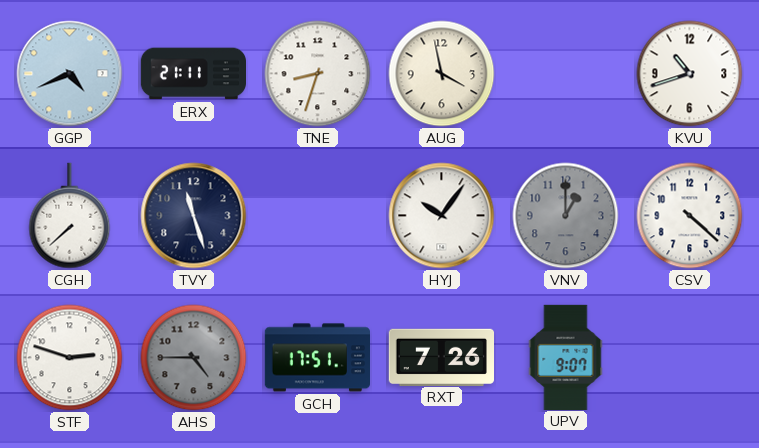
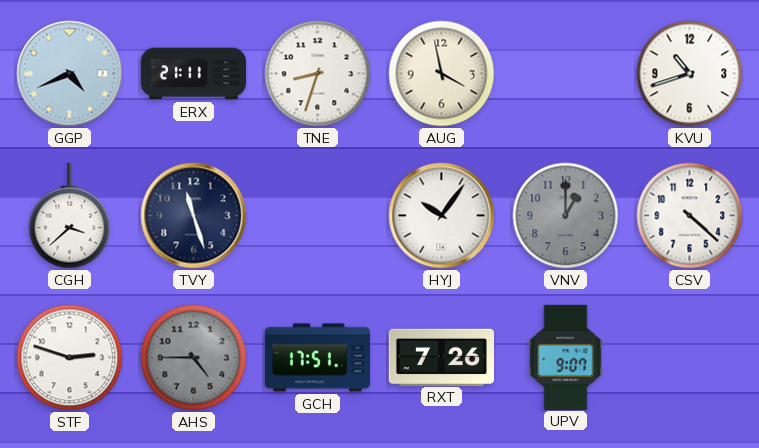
CGH: 7:38 -> 3:38 (70, 216)
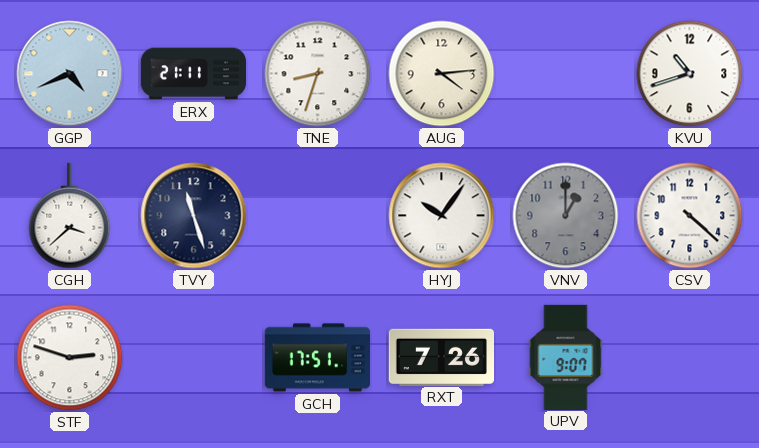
AUG: 3:58 -> 4:14 (442, 74)
AHS: 4:45 -> none (194, 358)
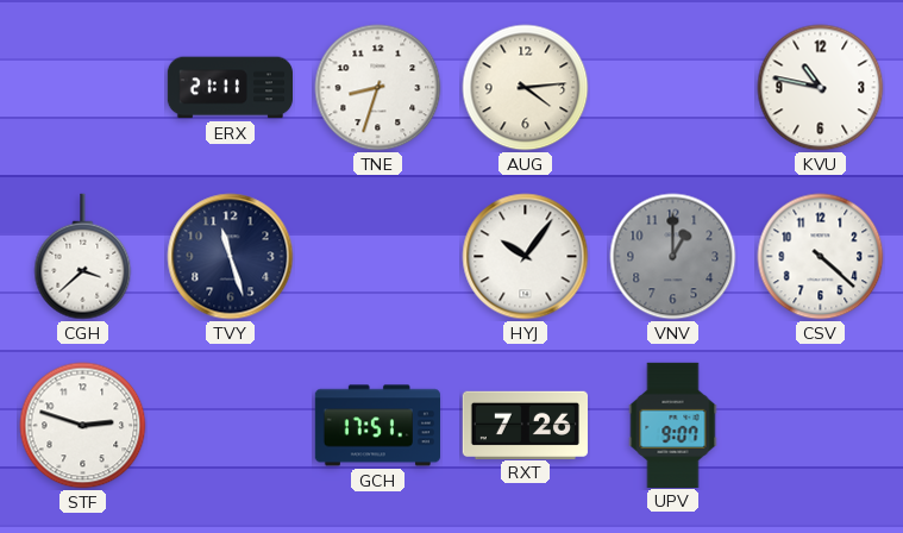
GGP: 4:41 -> none (70, 74)
KVU: 10:42 -> 10:47 (821, 88)
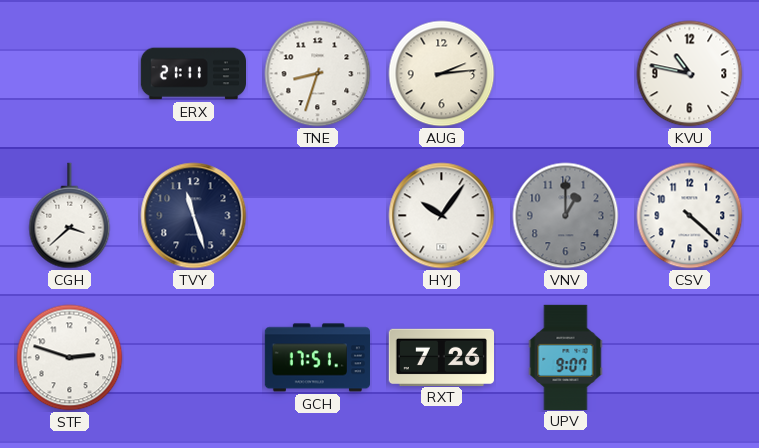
AUG: 4:14 -> 2:14 (442, 74)
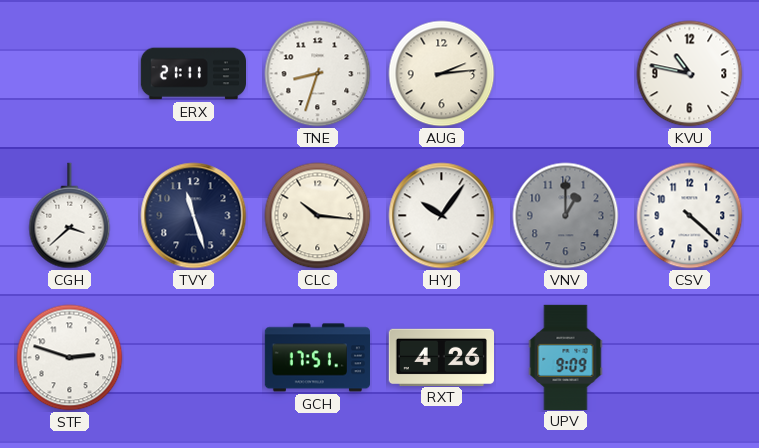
CLC: none -> 10:16 (318, 216)
RXT: 7:26 -> 4:26 (441, 357)
UPV: 9:07 -> 9:09 (566, 357)
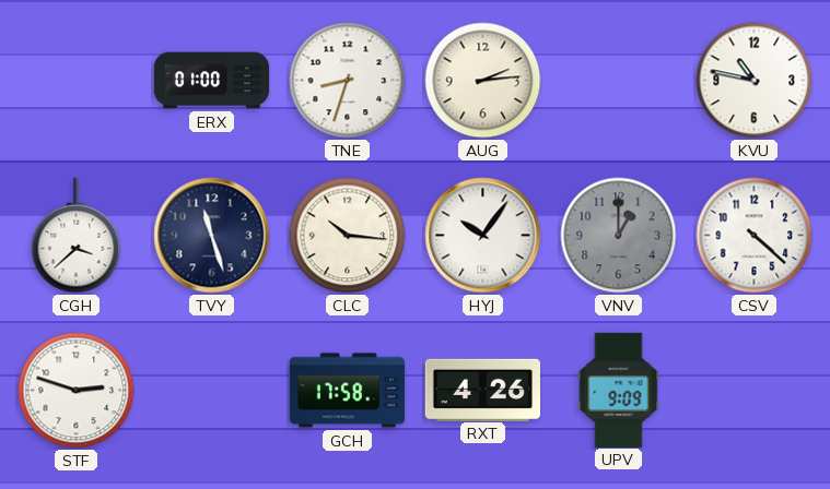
ERX: 21:11 -> 01:00 (212, 81)
GCH: 17:51 -> 17:58 (347, 391)
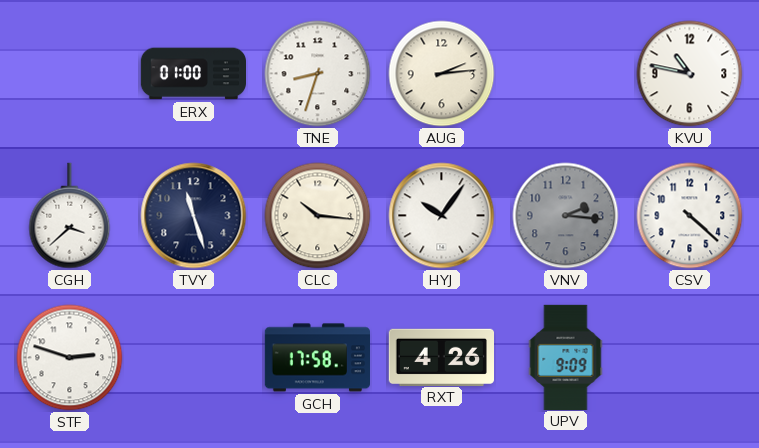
VNV: 1:00 -> 2:16 (566, 216)
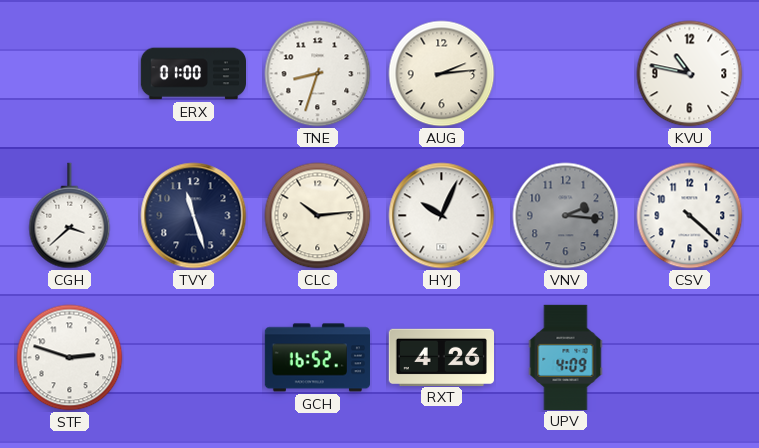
CLC: 10:16 -> 10:14 (318, 216)
HYJ: 10:06 -> 10:04 (442, 216)
GCH: 17:58 -> 16:52 (317, 358)
UPV: 9:09 -> 4:09 (566, 357)
